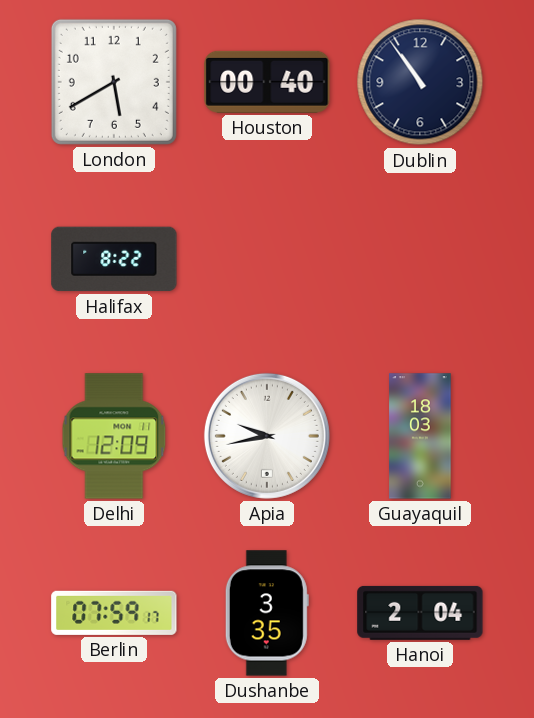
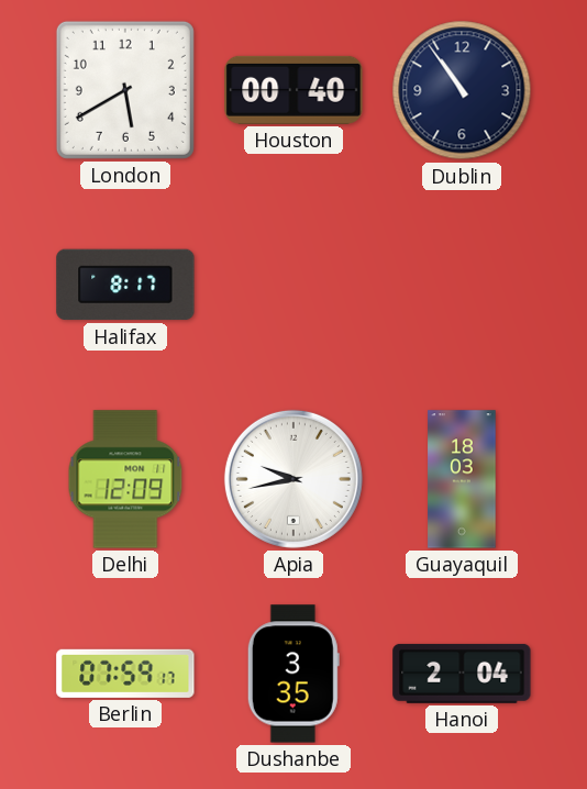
Halifax: 8:22 -> 8:17 (125, 285)
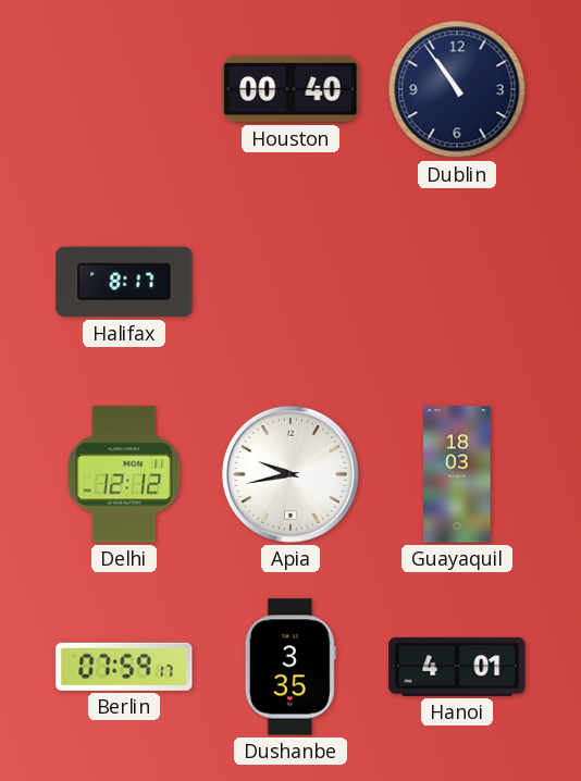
London: 5:40 -> none (125, 90)
Delhi: 12:09 -> 12:12 (124, 474)
Hanoi: 2:04 -> 4:01 (457, 667)
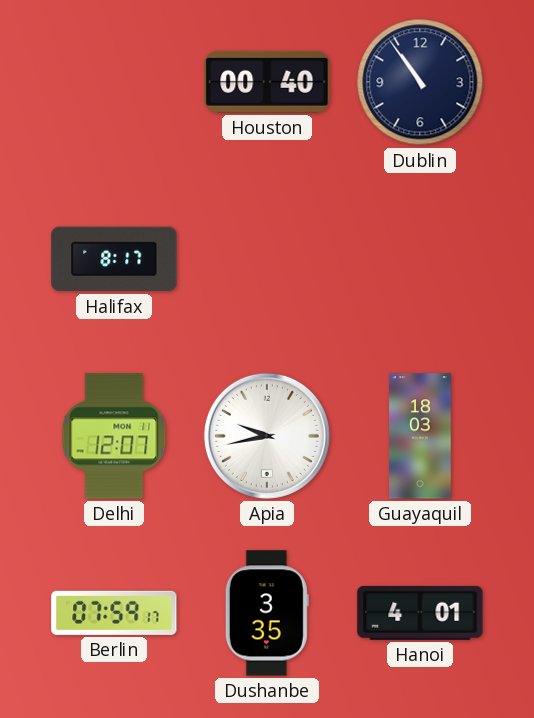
Delhi: 12:12 -> 12:07 (114, 436)
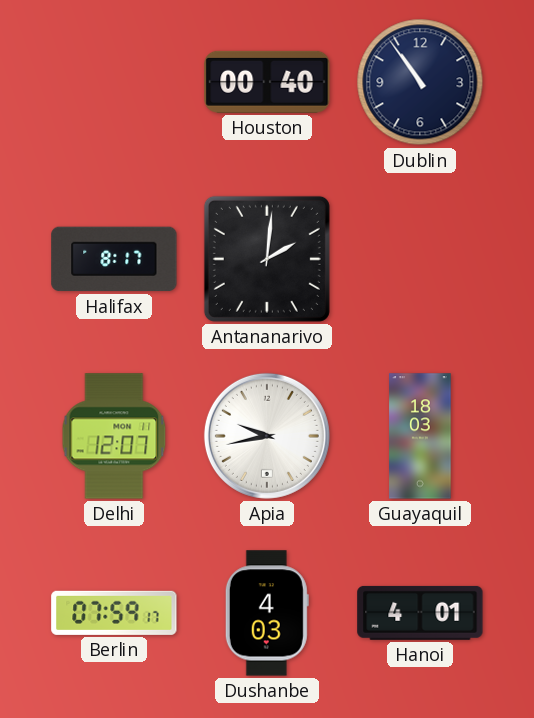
Antananarivo: none -> 2:01 (267, 259)
Dushanbe: 3:35 -> 4:03 (267, 613)
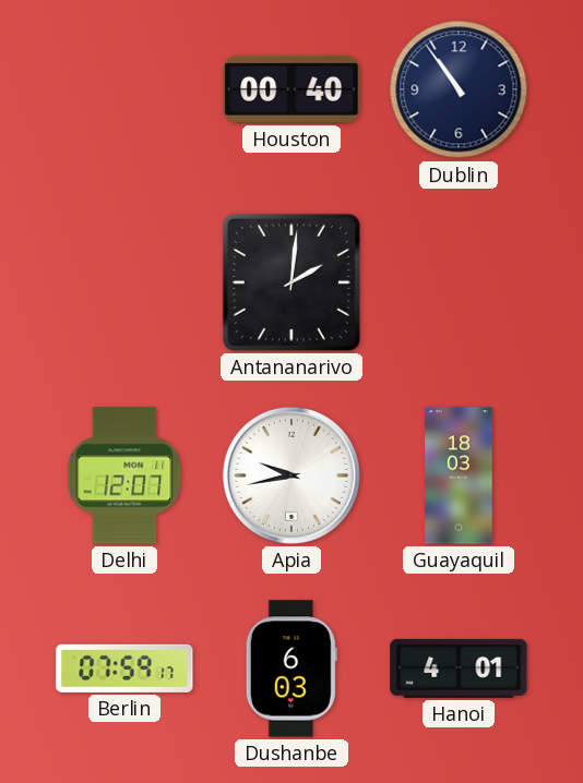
Halifax: 8:17 -> none (114, 259)
Dushanbe: 4:03 -> 6:03 (291, 668)
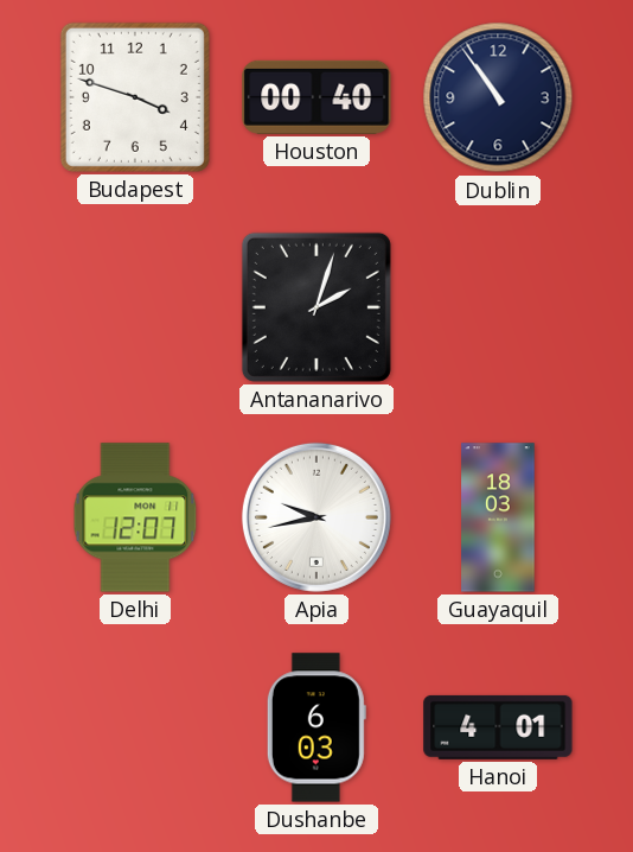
Budapest: none -> 3:48 (135, 97)
Antananarivo: 2:01 -> 2:03 (316, 307)
Berlin: 07:59 -> none (124, 668)
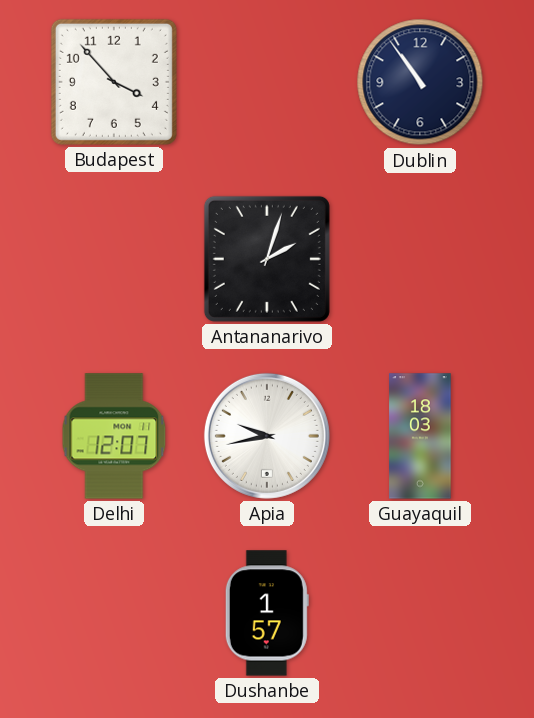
Budapest: 3:48 -> 3:53 (114, 82)
Houston: 00:40 -> none (316, 97)
Dushanbe: 6:03 -> 1:57 (267, 613)
Hanoi: 4:01 -> none (498, 727)
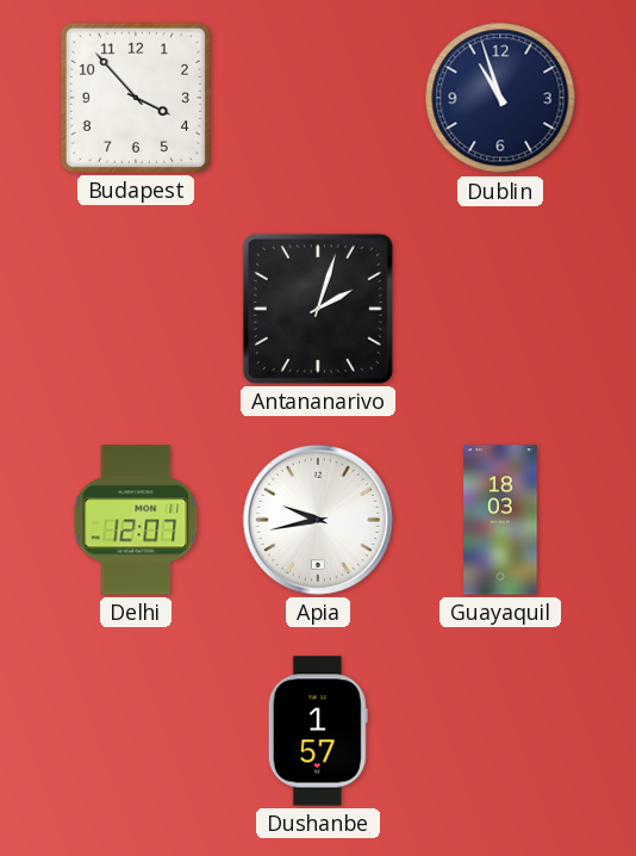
Dublin: 10:54 -> 10:57 (500, 98)
